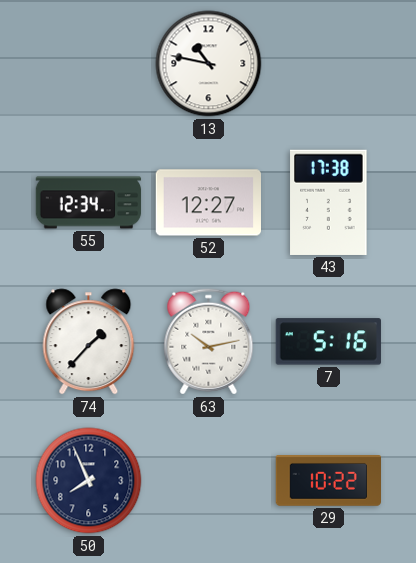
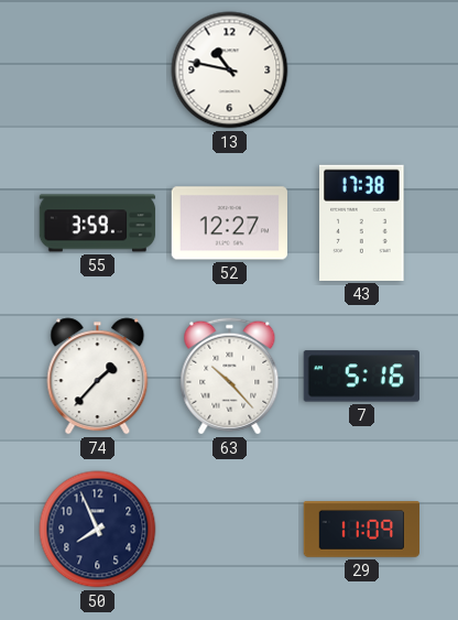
55: 12:34 -> 3:59 (98, 224)
63: 10:13 -> 10:23 (230, 377)
29: 10:22 -> 11:09 (361, 530)
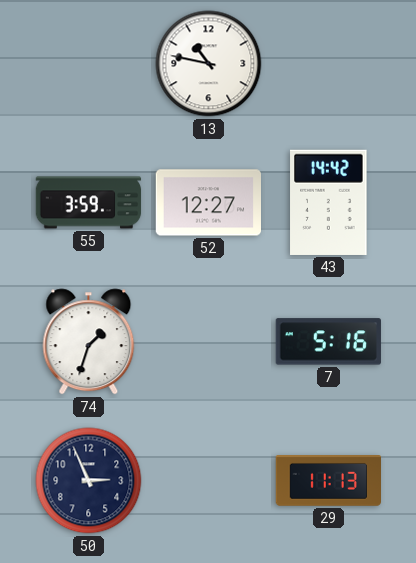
43: 17:38 -> 14:42 (329, 202)
74: 1:37 -> 1:33 (89, 342)
63: 10:23 -> none (230, 377)
50: 7:56 -> 2:56 (89, 481)
29: 11:09 -> 11:13 (328, 481)
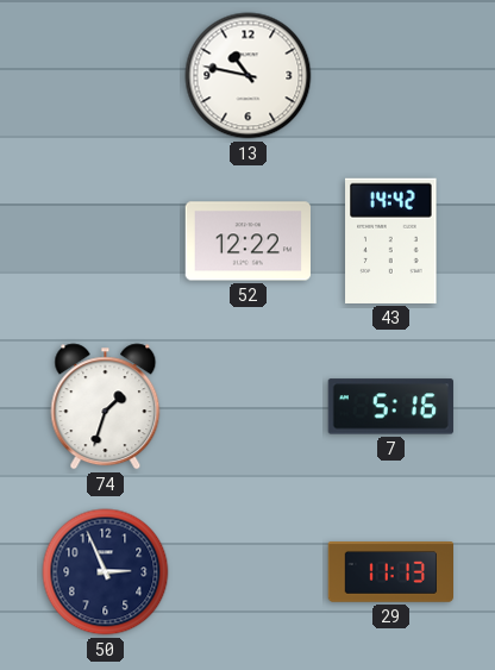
55: 3:59 -> none (89, 203)
52: 12:27 -> 12:22 (248, 242)
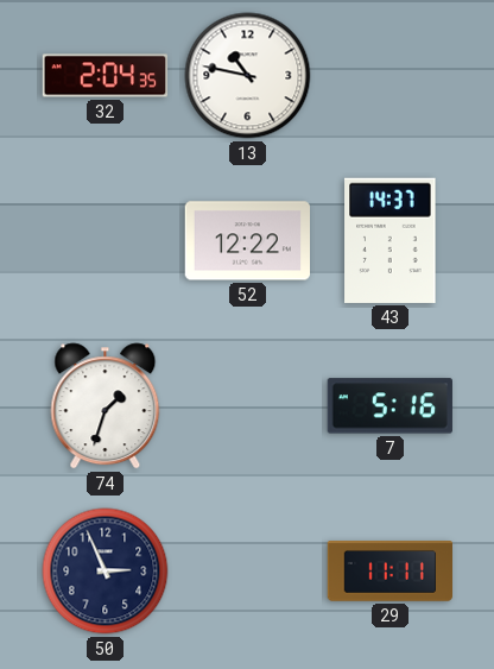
32: none -> 2:04 (106, 76)
43: 14:42 -> 14:37 (391, 240)
29: 11:13 -> 11:11 (389, 572)
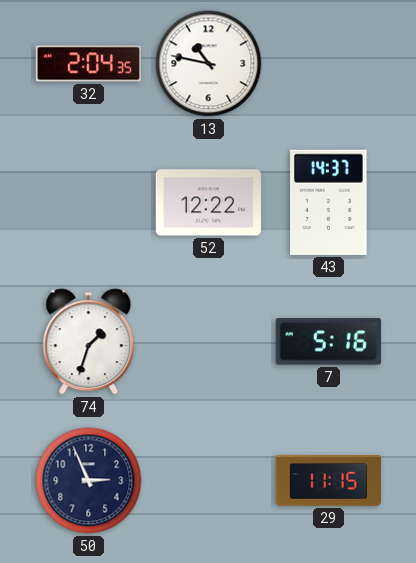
29: 11:11 -> 11:15 (328, 481)
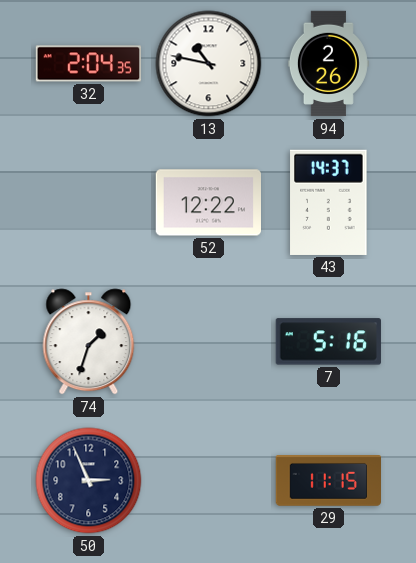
94: none -> 2:26 (328, 64)
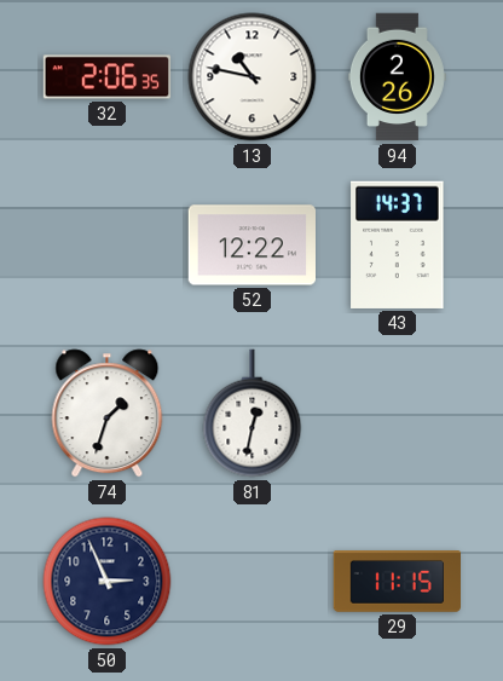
32: 2:04 -> 2:06 (108, 77)
81: none -> 12:32 (253, 414)
7: 5:16 -> none (328, 342)
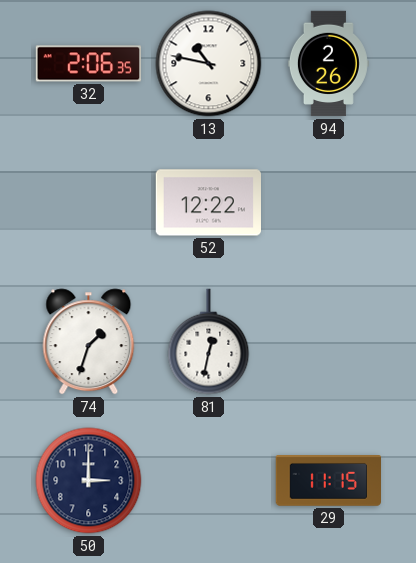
43: 14:37 -> none (398, 244)
50: 2:56 -> 3:00 (89, 481)
